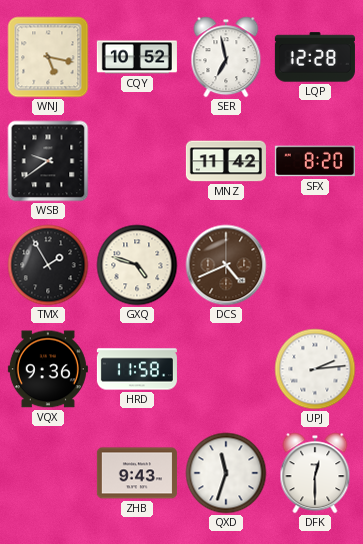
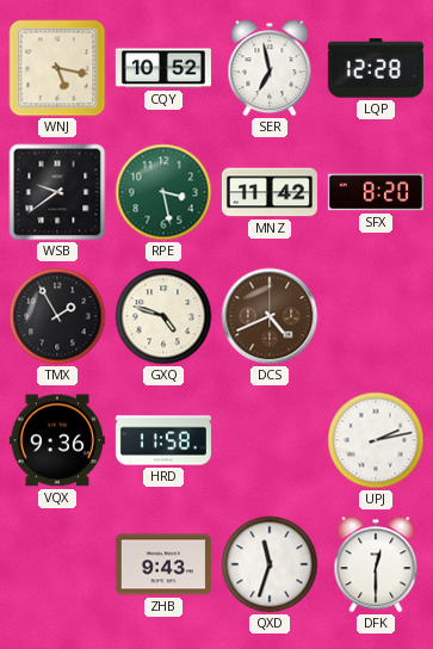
RPE: none -> 3:28 (163, 192)
UPJ: 2:14 -> 2:13 (376, 440)
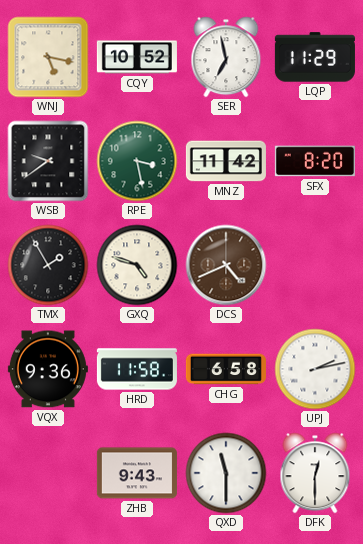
LQP: 12:28 -> 11:29 (315, 57)
CHG: none -> 6:58 (226, 369)
QXD: 11:33 -> 11:30 (226, 473)
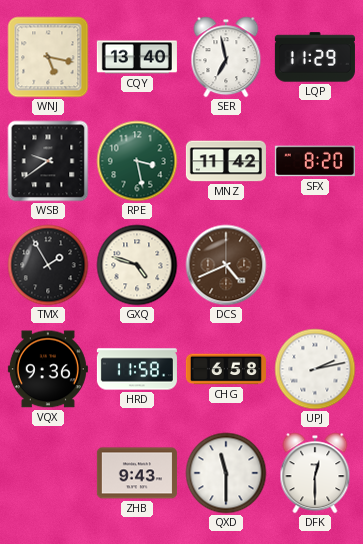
CQY: 10:52 -> 13:40 (137, 57)
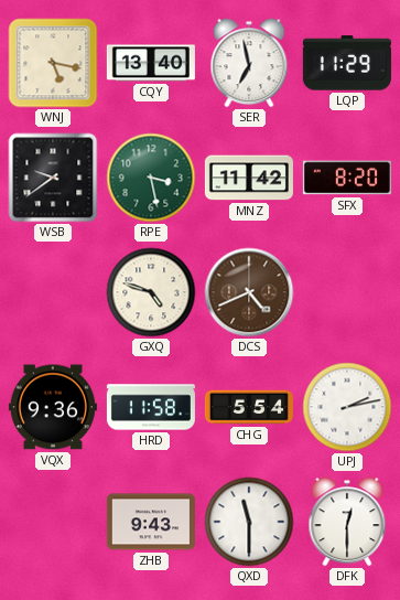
TMX: 1:55 -> none (48, 265)
CHG: 6:58 -> 5:54 (249, 407)
